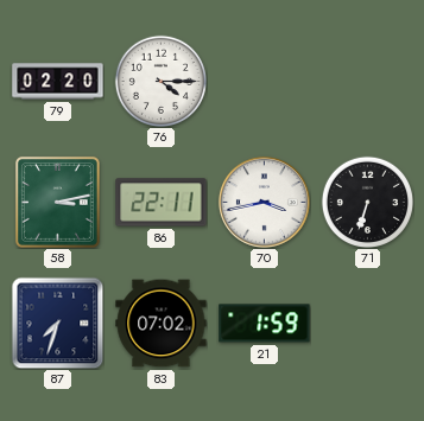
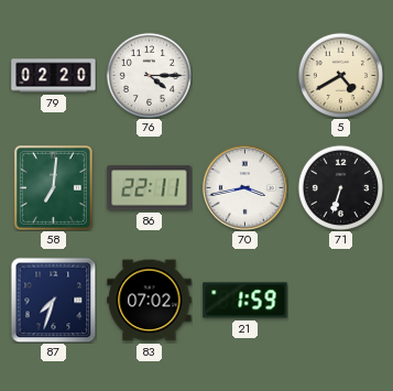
5: none -> 4:40 (340, 75)
58: 3:13 -> 7:01 (53, 187)
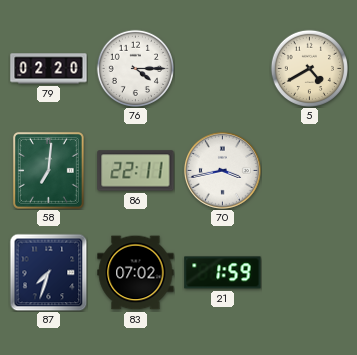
71: 6:33 -> none (340, 187)
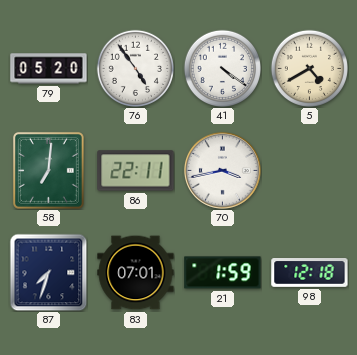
79: 02:20 -> 05:20 (49, 69)
76: 4:15 -> 4:54 (135, 68)
41: none -> 4:21 (222, 68)
83: 07:02 -> 07:01 (136, 273)
98: none -> 12:18 (310, 273)
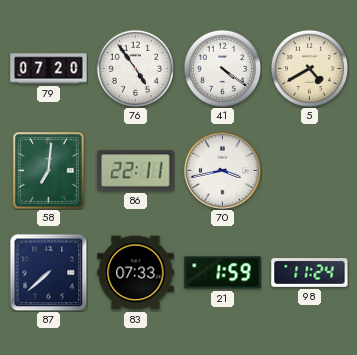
79: 05:20 -> 07:20 (49, 69)
87: 7:33 -> 7:38 (48, 272)
83: 07:01 -> 07:33 (136, 273)
98: 12:18 -> 11:24 (310, 273)
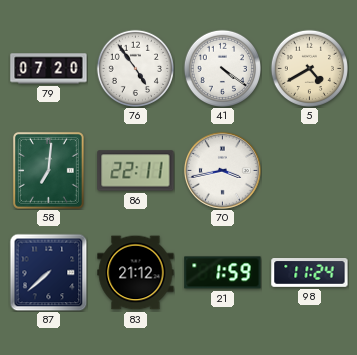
83: 07:33 -> 21:12 (136, 273)
